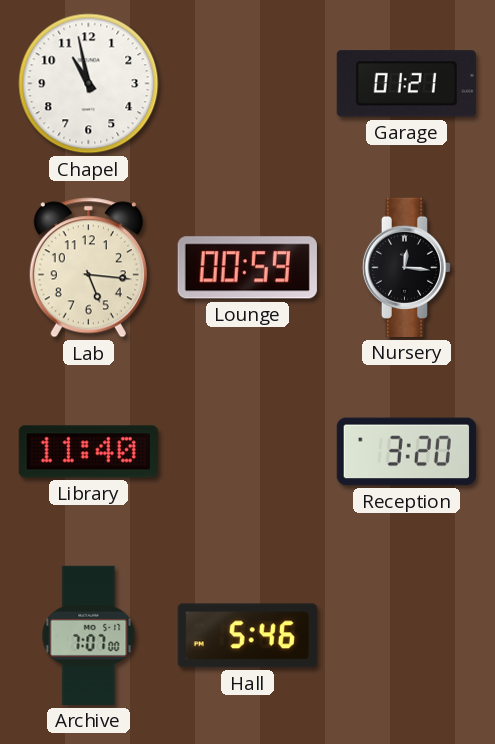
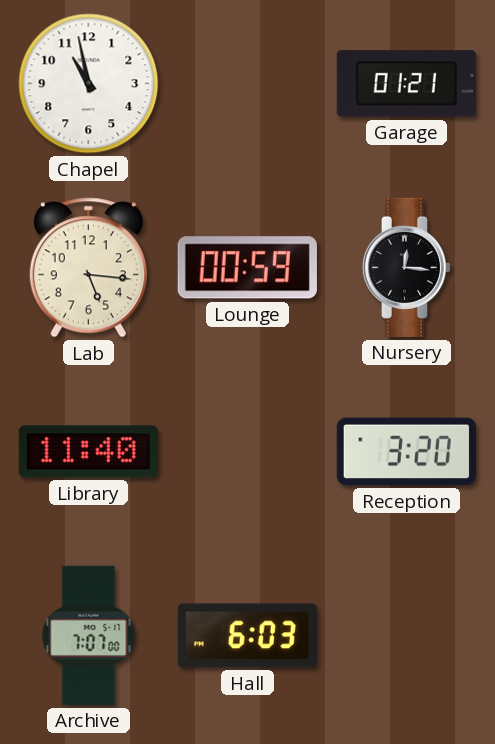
Hall: 5:46 -> 6:03 (247, 636)
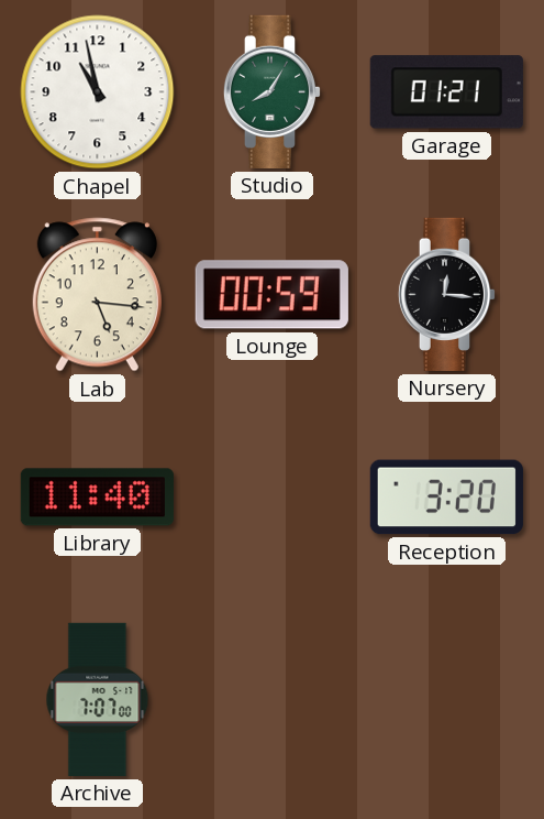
Studio: none -> 8:05 (273, 91)
Hall: 6:03 -> none (247, 636)
